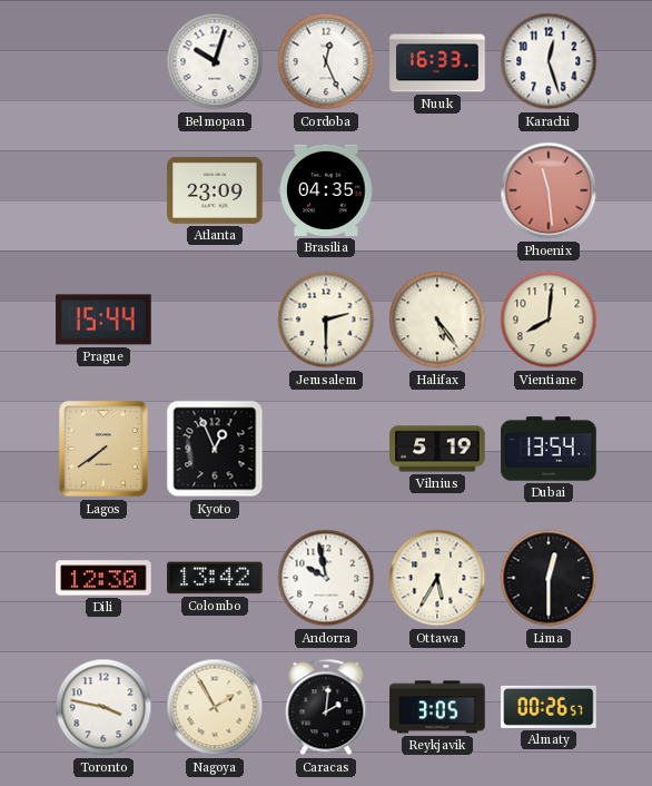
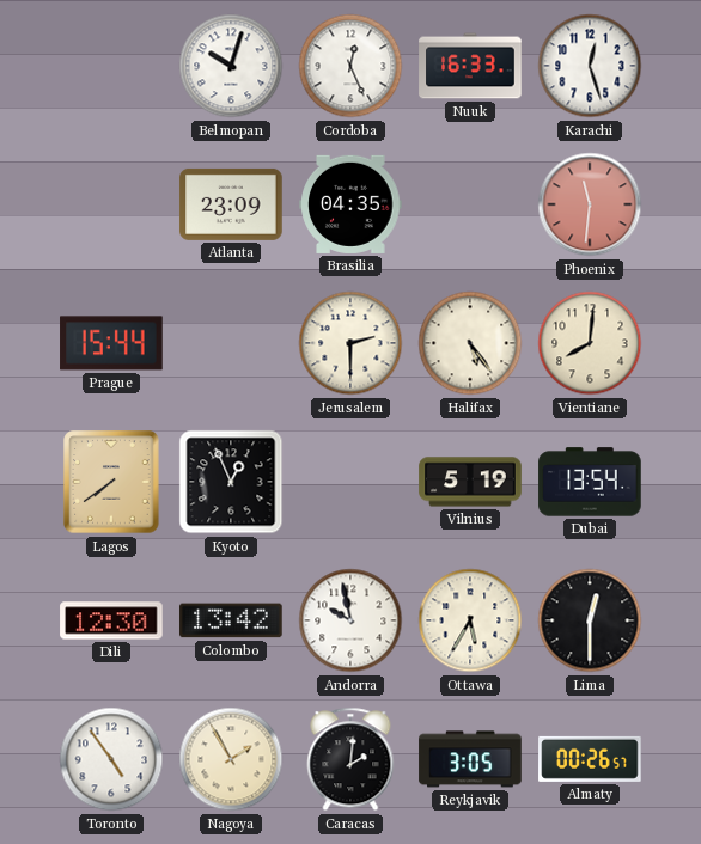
Phoenix: 11:29 -> 11:31 (590, 204)
Toronto: 3:47 -> 4:54 (111, 759)
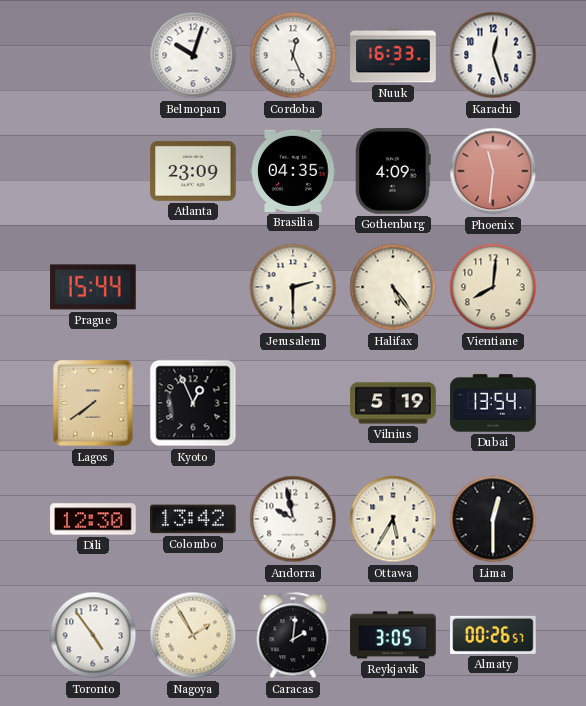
Gothenburg: none -> 4:09 (393, 171)
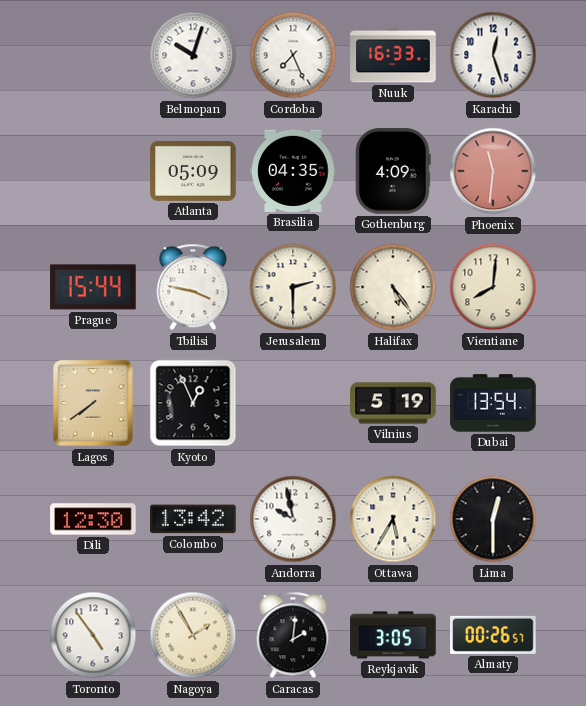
Cordoba: 12:26 -> 7:26 (293, 55)
Atlanta: 23:09 -> 05:09 (193, 171)
Tbilisi: none -> 3:47 (193, 287)
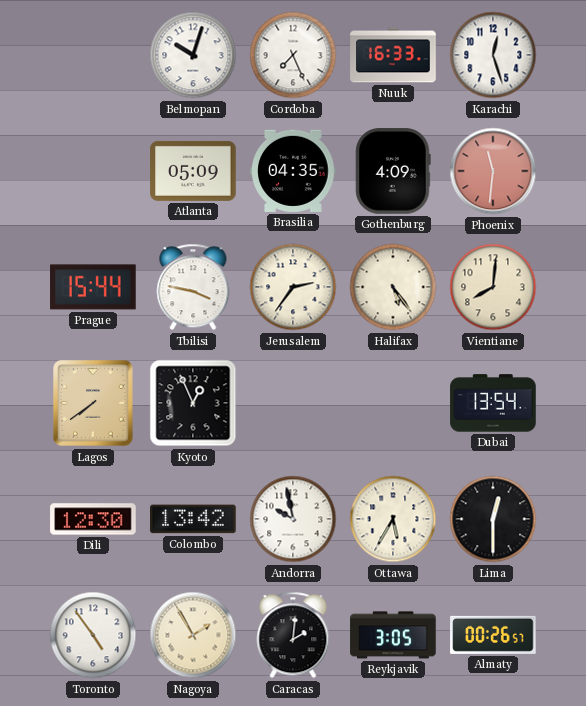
Jerusalem: 2:30 -> 2:36 (293, 287)
Vilnius: 5:19 -> none (393, 403)
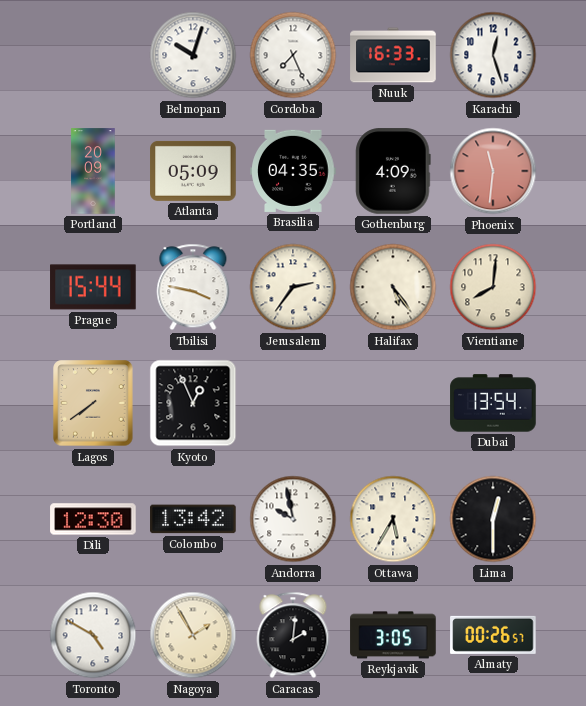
Portland: none -> 20:09 (93, 171)
Toronto: 4:54 -> 4:50 (93, 635)
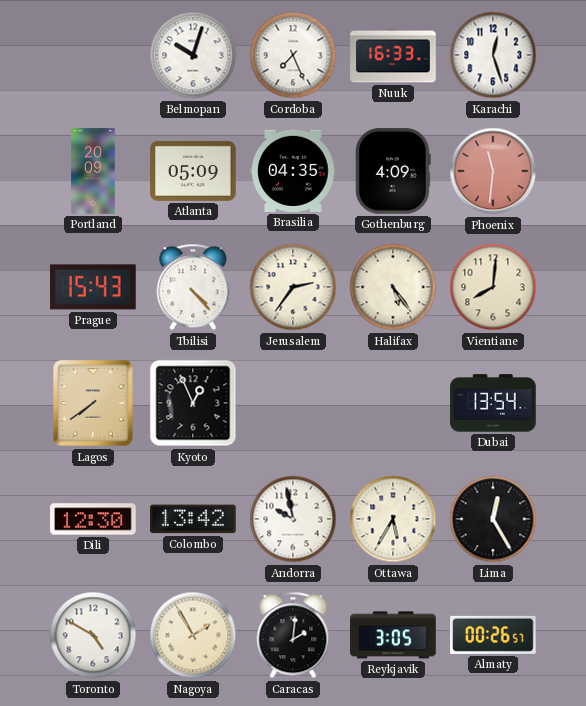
Prague: 15:44 -> 15:43 (93, 287)
Tbilisi: 3:47 -> 4:23 (193, 287)
Lima: 12:30 -> 12:25 (493, 519)
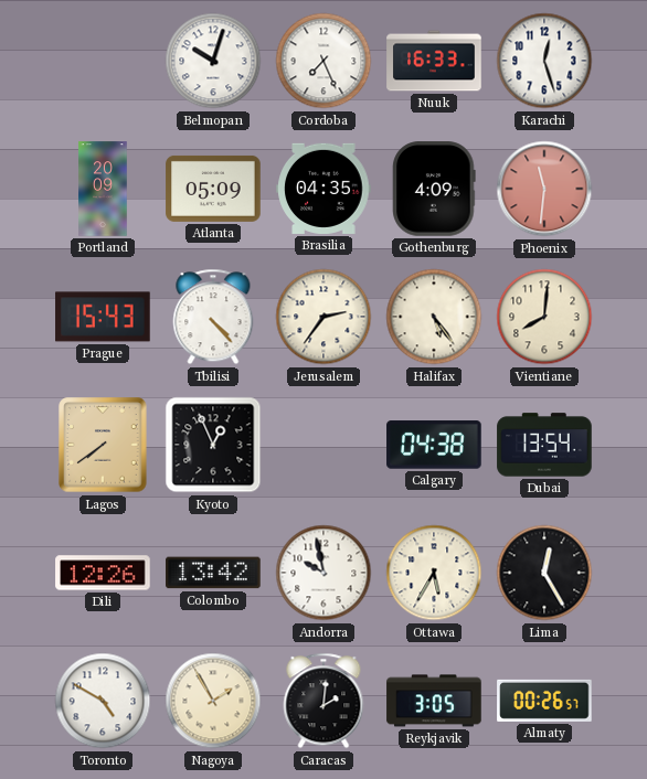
Calgary: none -> 04:38 (434, 445)
Dili: 12:30 -> 12:26 (103, 573)
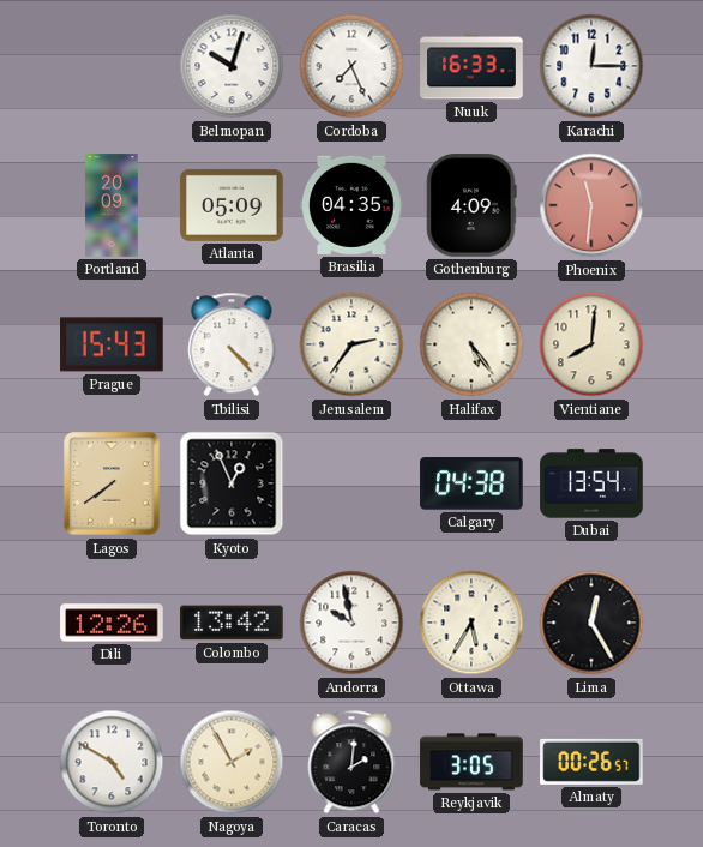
Karachi: 12:27 -> 12:15 (591, 66)
